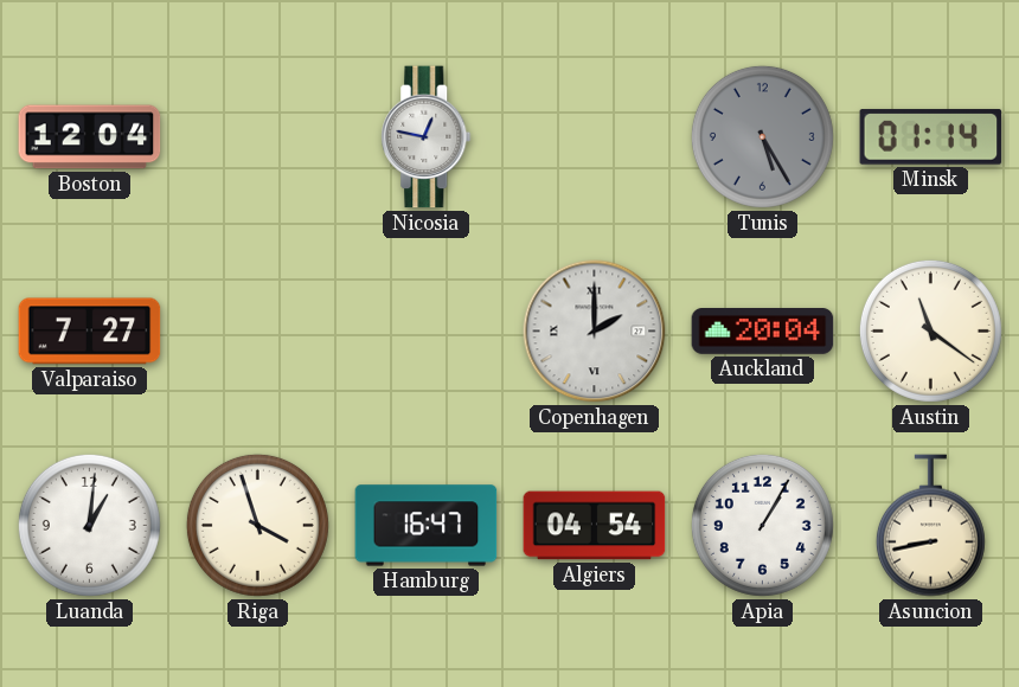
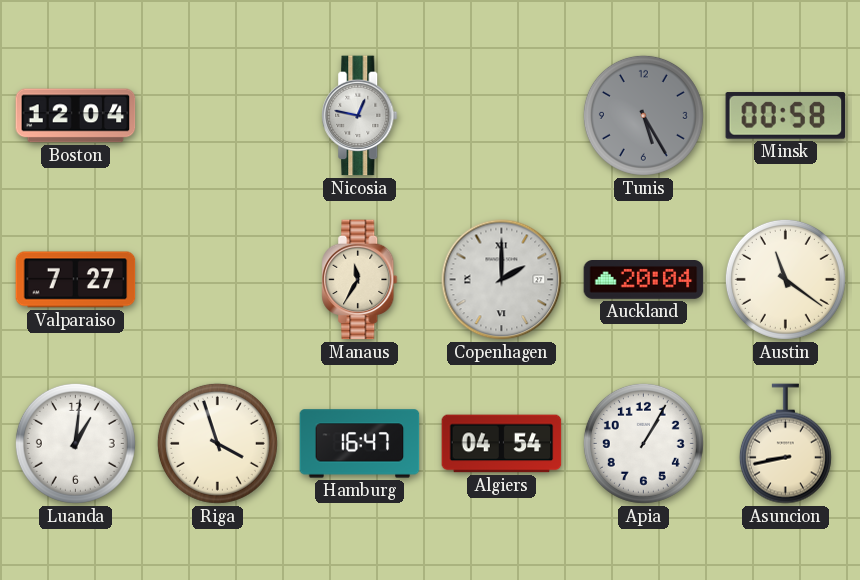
Minsk: 01:14 -> 00:58 (786, 116)
Manaus: none -> 11:35 (360, 280)
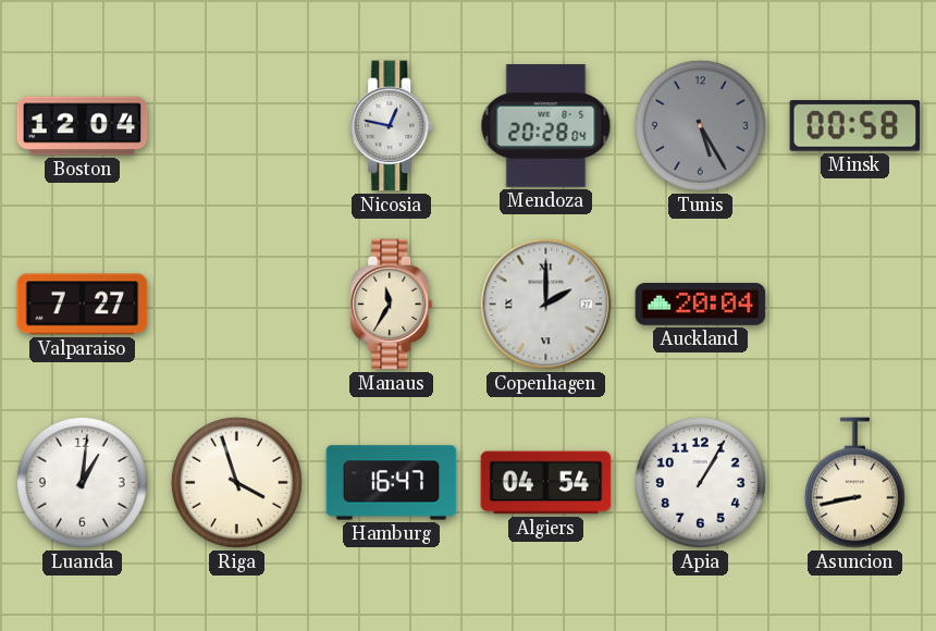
Mendoza: none -> 20:28 (546, 126)
Austin: 11:21 -> none (785, 279)
